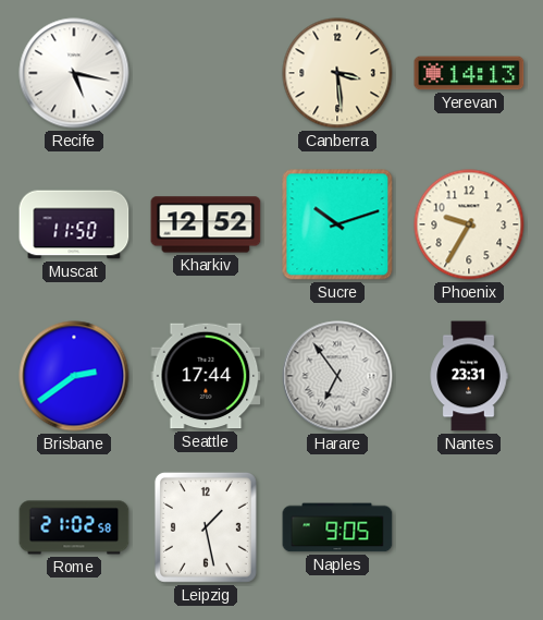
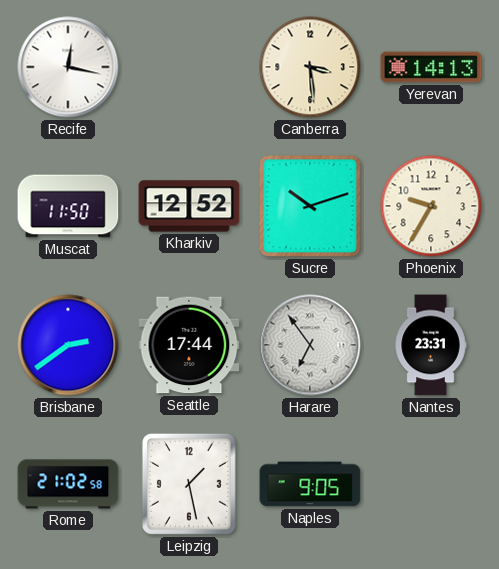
Recife: 5:17 -> 12:17 (68, 67)
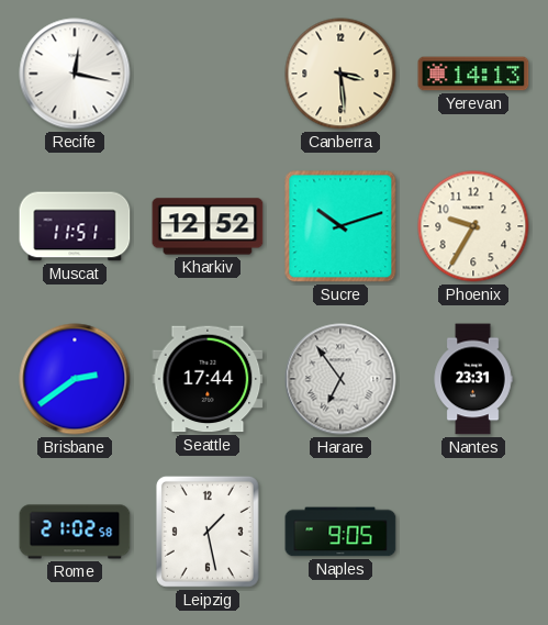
Muscat: 11:50 -> 11:51 (75, 226)
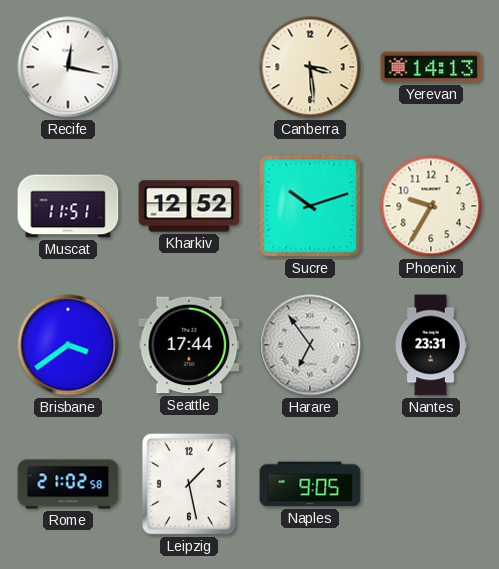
Brisbane: 2:39 -> 3:39 (68, 345)
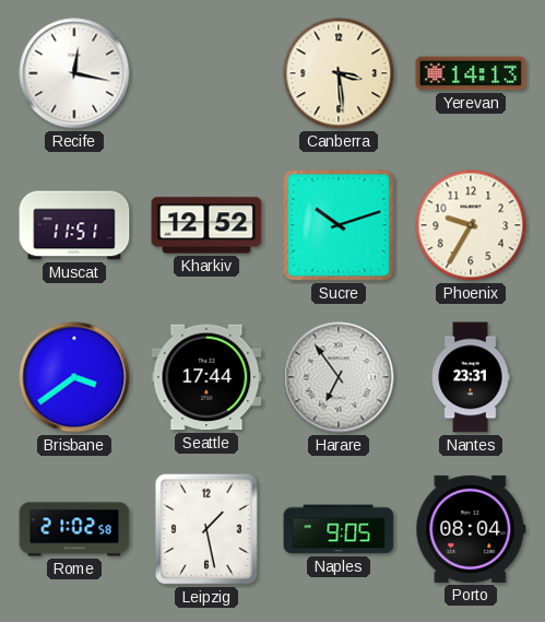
Porto: none -> 08:04 (471, 529)
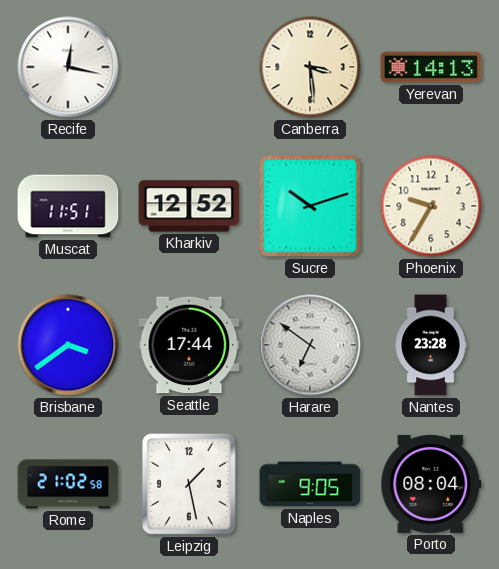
Harare: 6:54 -> 6:51 (310, 345)
Nantes: 23:31 -> 23:28 (431, 345)
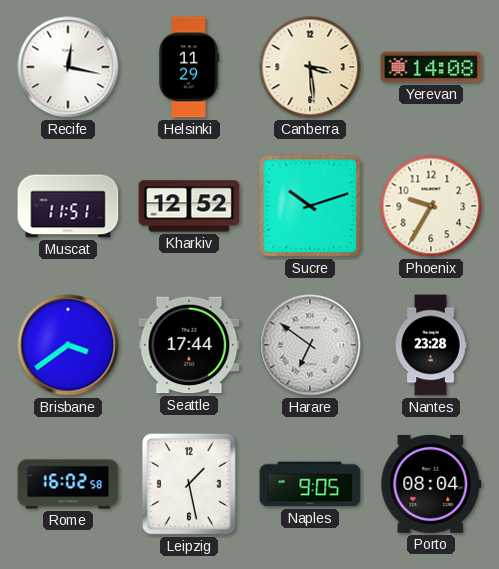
Helsinki: none -> 11:29 (189, 67)
Yerevan: 14:13 -> 14:08 (431, 67)
Rome: 21:02 -> 16:02 (68, 484)
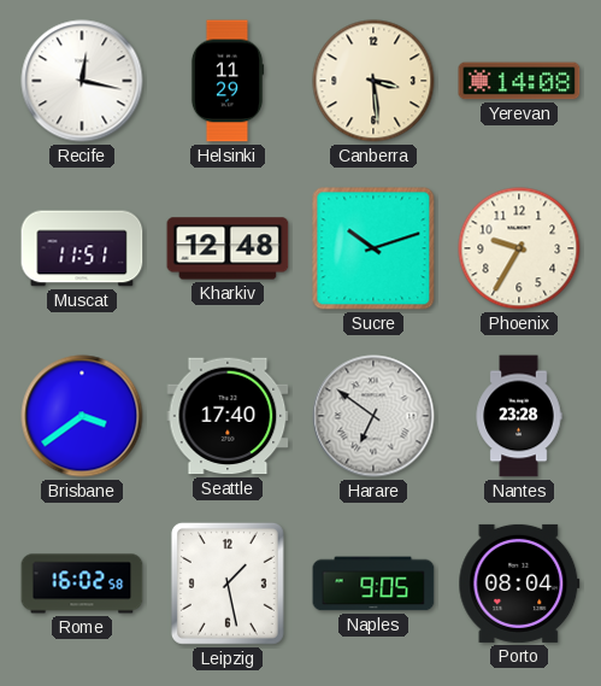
Kharkiv: 12:52 -> 12:48 (228, 248)
Seattle: 17:44 -> 17:40 (228, 416)
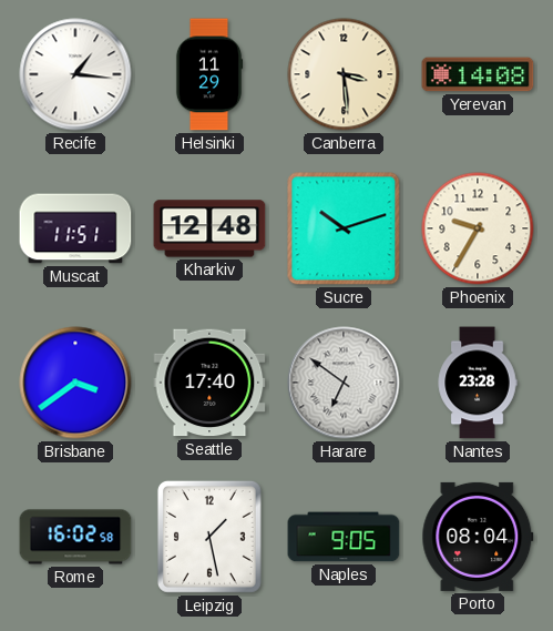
Recife: 12:17 -> 1:16 (75, 74)
